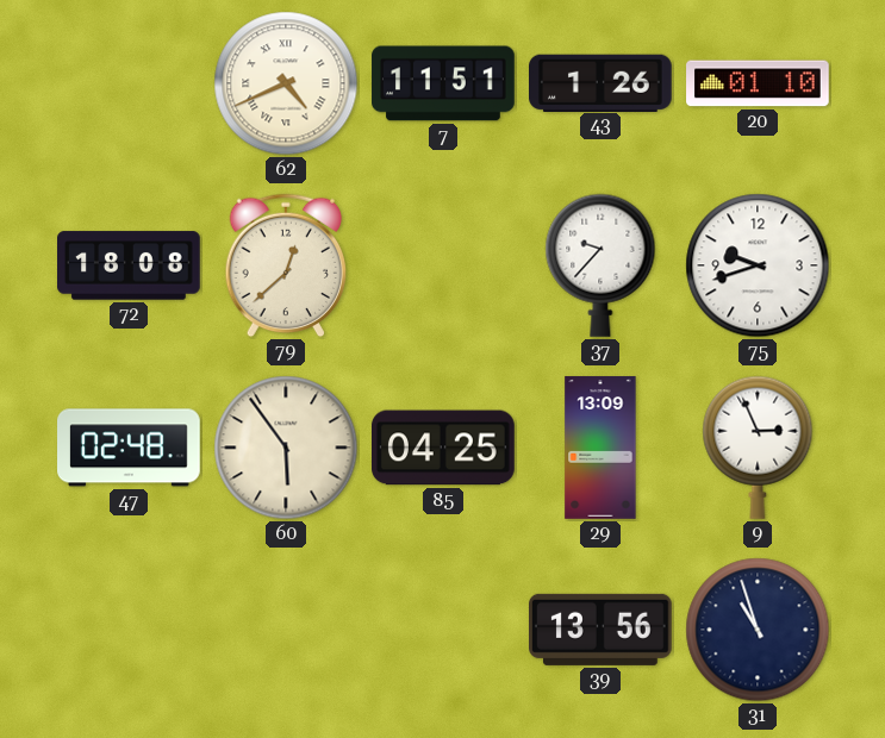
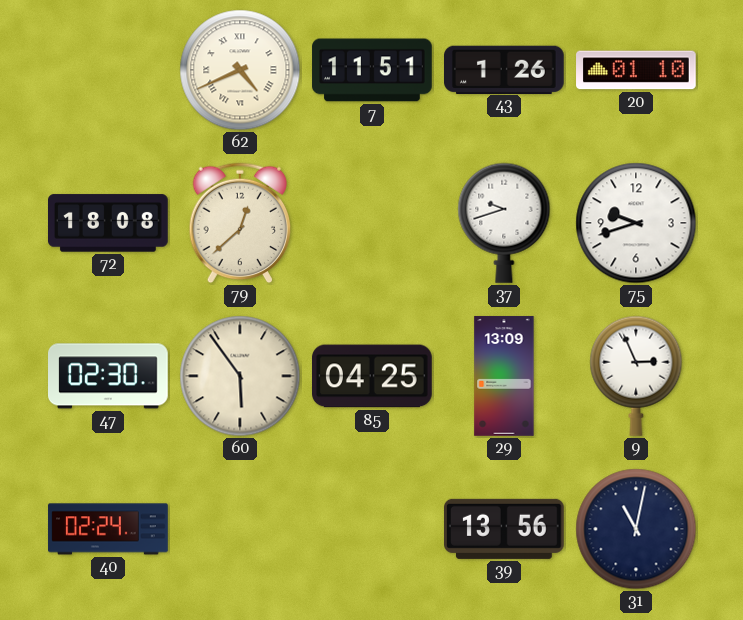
37: 9:37 -> 9:42 (504, 223)
47: 02:48 -> 02:30 (109, 376)
40: none -> 02:24 (108, 529)
31: 10:57 -> 11:02 (636, 529)
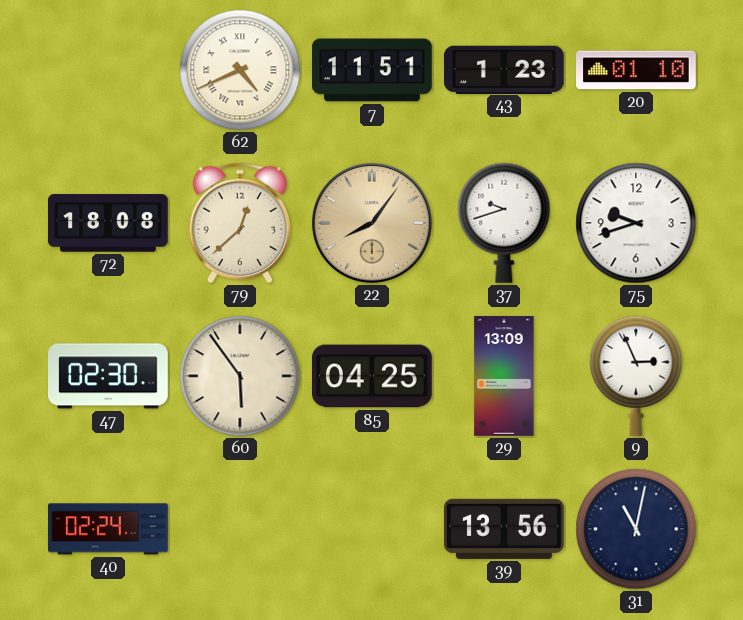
43: 1:26 -> 1:23 (505, 69)
22: none -> 8:06 (372, 223)
